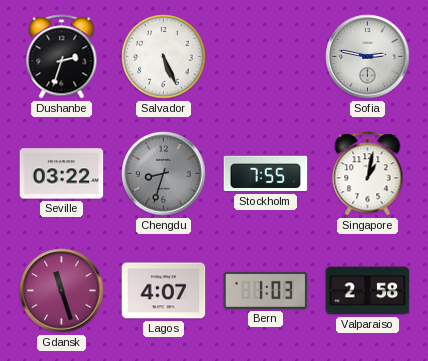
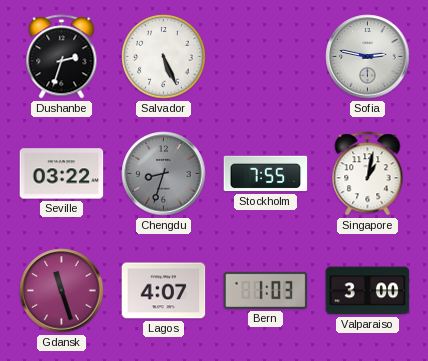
Valparaiso: 2:58 -> 3:00 (368, 291)
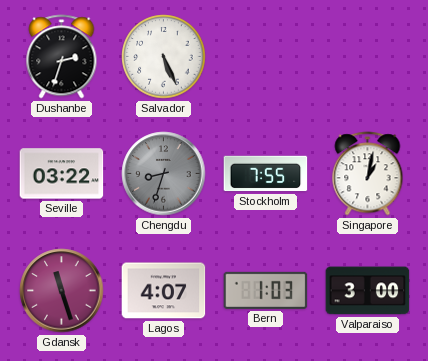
Sofia: 2:47 -> none (368, 57)
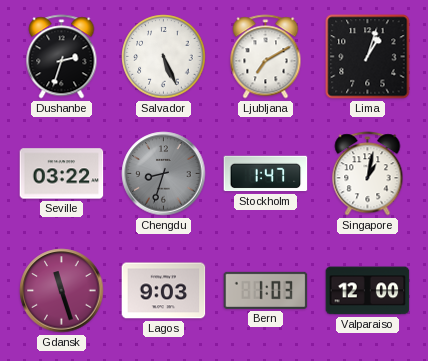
Ljubljana: none -> 7:10 (266, 57)
Lima: none -> 1:03 (368, 57)
Stockholm: 7:55 -> 1:47 (266, 174)
Lagos: 4:07 -> 9:03 (164, 291)
Valparaiso: 3:00 -> 12:00 (368, 291)
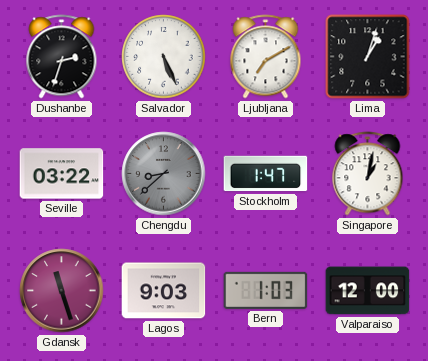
Chengdu: 8:33 -> 8:38 (164, 174)
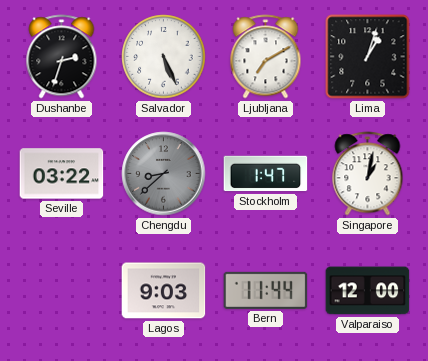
Gdansk: 11:27 -> none (62, 291)
Bern: 1:03 -> 11:44 (266, 290)
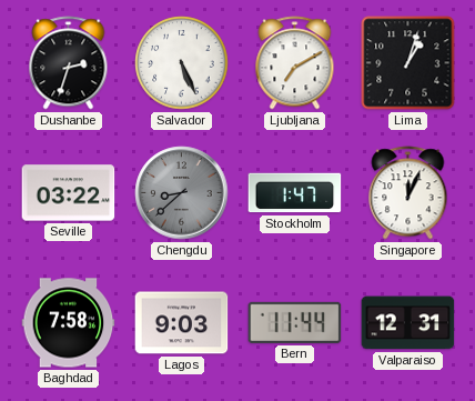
Singapore: 1:02 -> 12:04 (408, 193)
Baghdad: none -> 7:58 (69, 323)
Valparaiso: 12:00 -> 12:31 (408, 323)
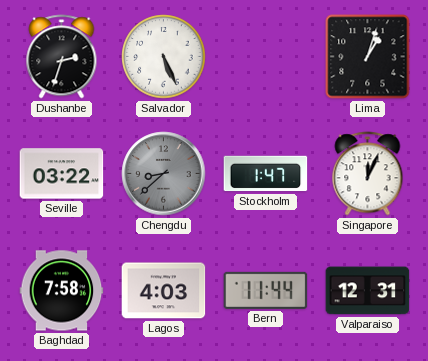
Ljubljana: 7:10 -> none (295, 63)
Lagos: 9:03 -> 4:03 (164, 291)
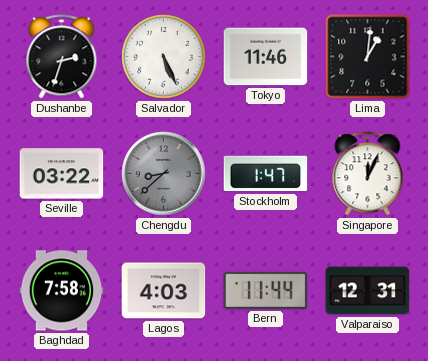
Tokyo: none -> 11:46 (266, 57)
Lima: 1:03 -> 1:01 (368, 57)
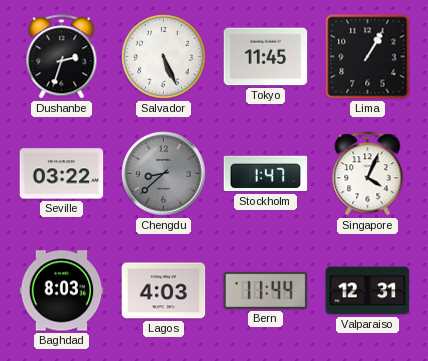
Tokyo: 11:46 -> 11:45 (266, 57)
Lima: 1:01 -> 1:05 (368, 57)
Singapore: 12:04 -> 4:04 (368, 174)
Baghdad: 7:58 -> 8:03 (62, 291)
